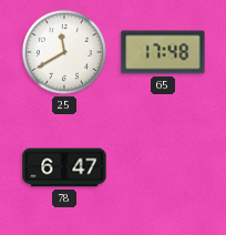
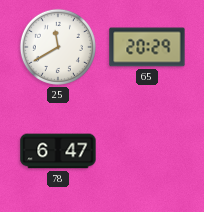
65: 17:48 -> 20:29 (147, 47)
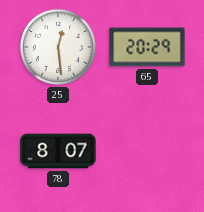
25: 11:40 -> 12:29 (58, 47)
78: 6:47 -> 8:07 (58, 151)
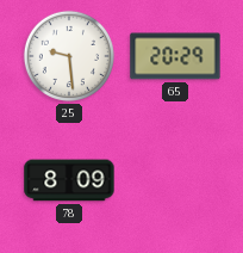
25: 12:29 -> 9:29 (69, 56)
78: 8:07 -> 8:09 (69, 180)
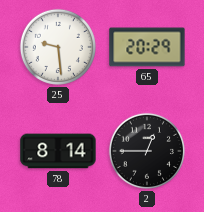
78: 8:09 -> 8:14 (58, 151)
2: none -> 12:45 (147, 151)
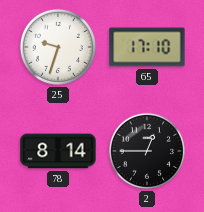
25: 9:29 -> 9:33 (58, 47)
65: 20:29 -> 17:10 (147, 47)
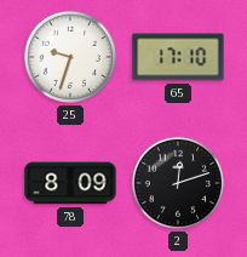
78: 8:14 -> 8:09 (70, 183)
2: 12:45 -> 12:12 (178, 183)
